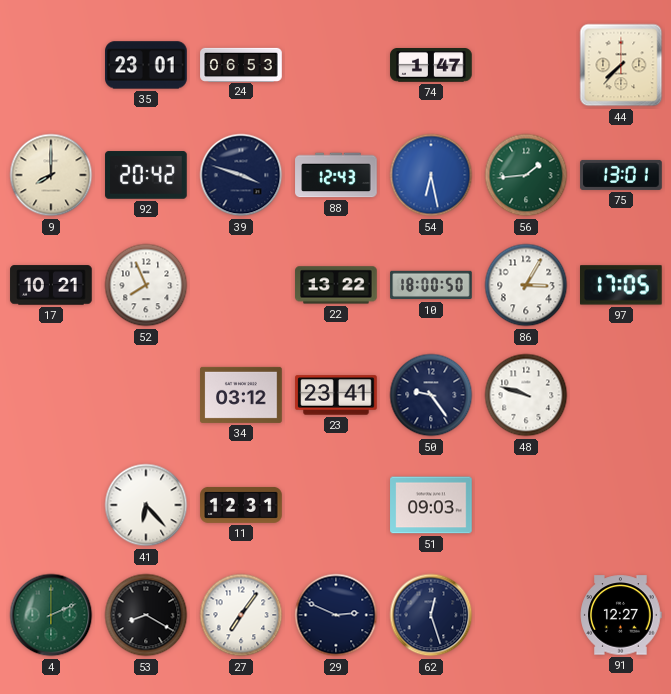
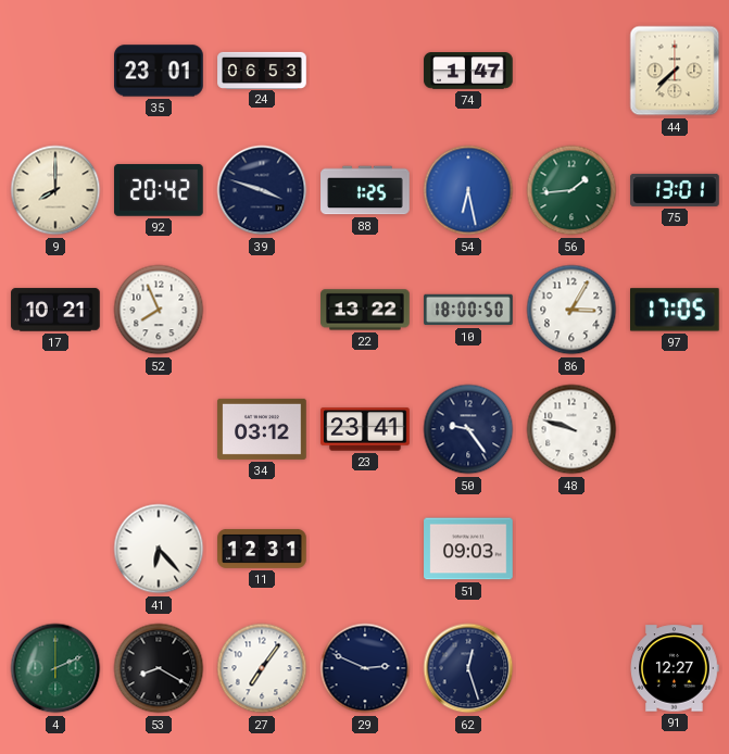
88: 12:43 -> 1:25 (365, 190)
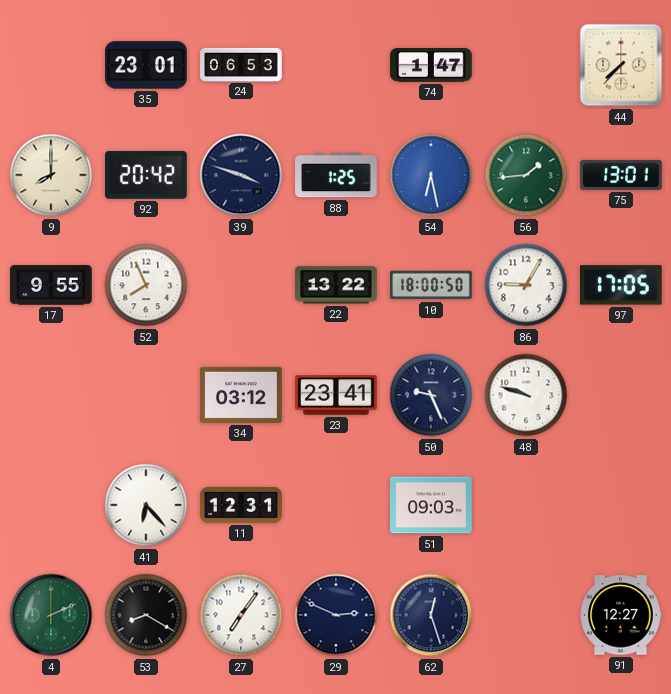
17: 10:21 -> 9:55 (51, 285)
86: 3:05 -> 9:05 (526, 285)
50: 9:24 -> 9:26 (431, 395)
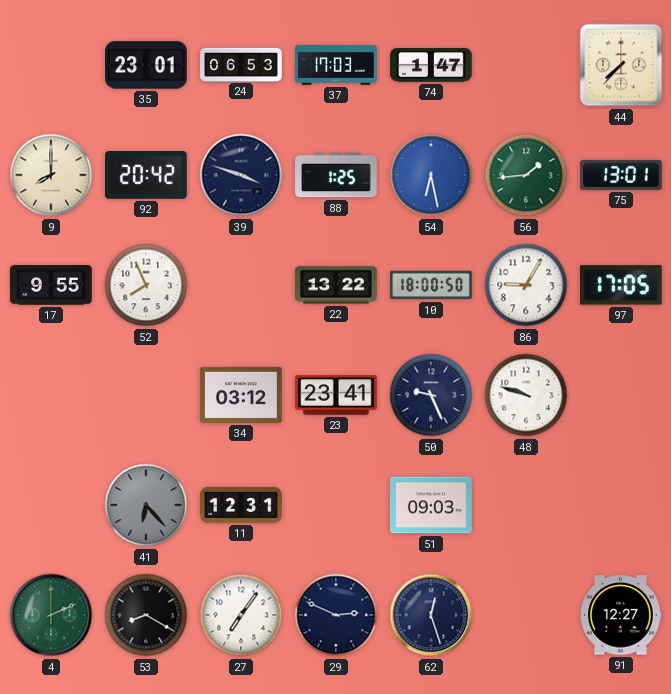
37: none -> 17:03 (336, 65)
41 dial: white -> grey (146, 505)
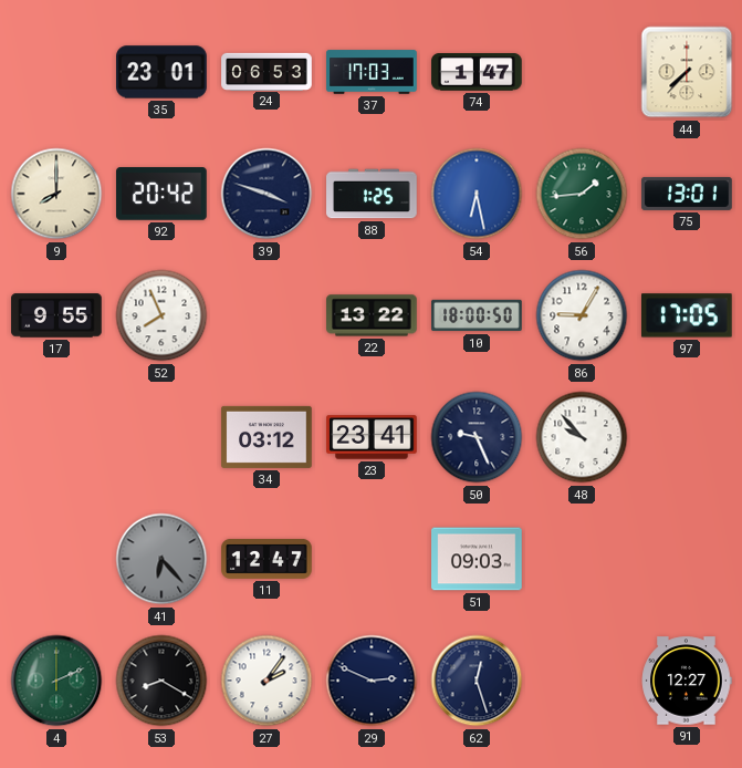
48: 9:48 -> 9:53 (582, 437)
11: 12:31 -> 12:47 (267, 559)
27: 7:06 -> 2:06 (267, 681)
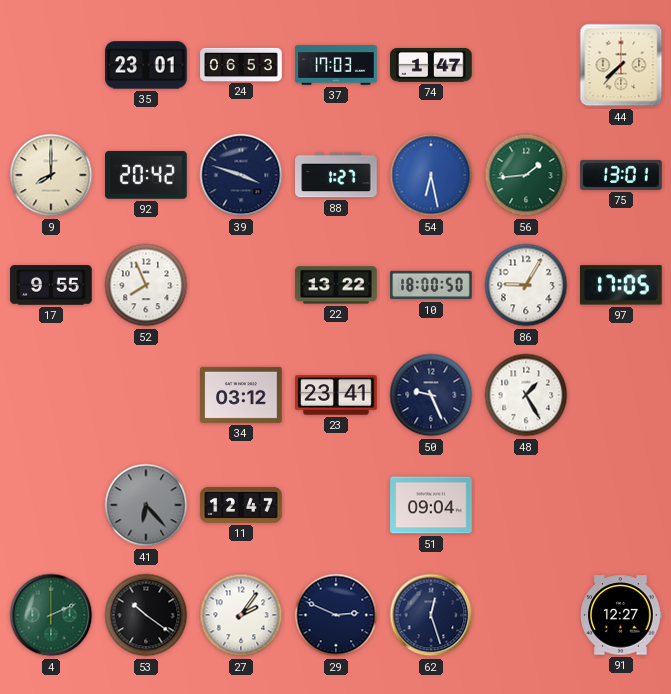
88: 1:25 -> 1:27 (336, 175)
48: 9:53 -> 1:25 (526, 395)
51: 09:03 -> 09:04 (431, 505)
53: 8:20 -> 10:21 (146, 615)
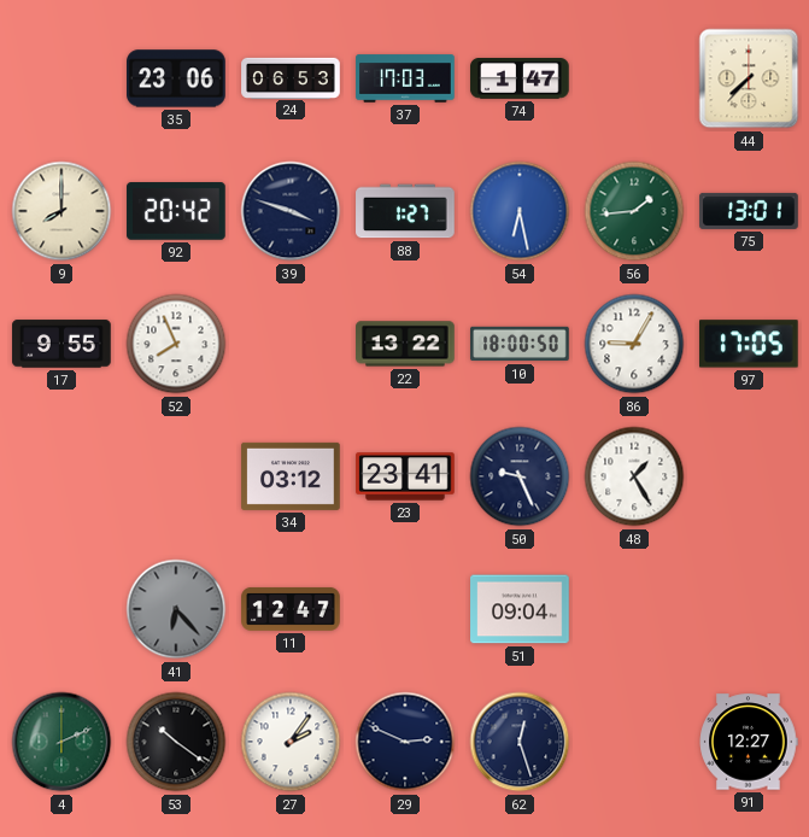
35: 23:01 -> 23:06 (176, 78)
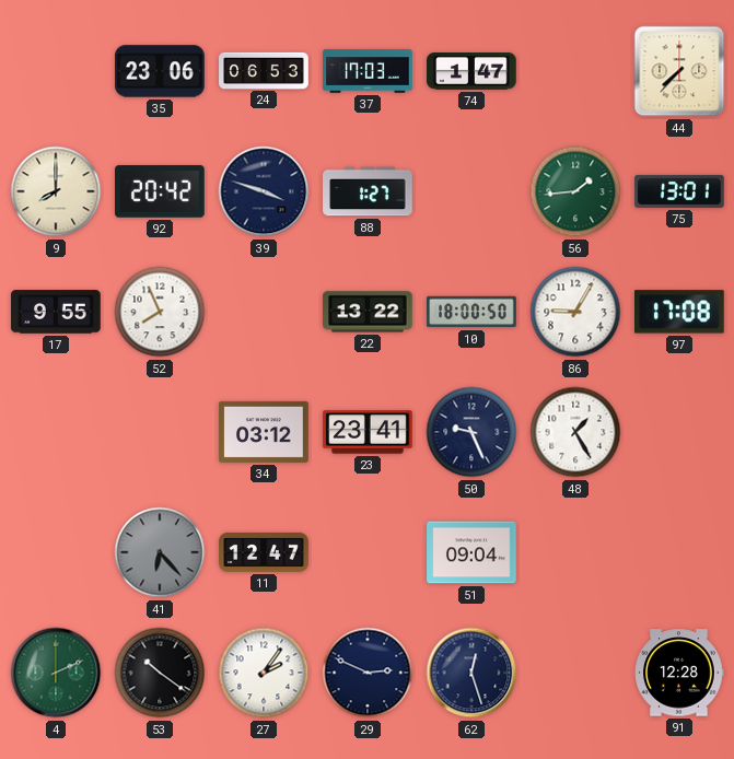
54: 6:28 -> none (520, 211)
97: 17:05 -> 17:08 (680, 312)
91: 12:27 -> 12:28 (679, 673)
